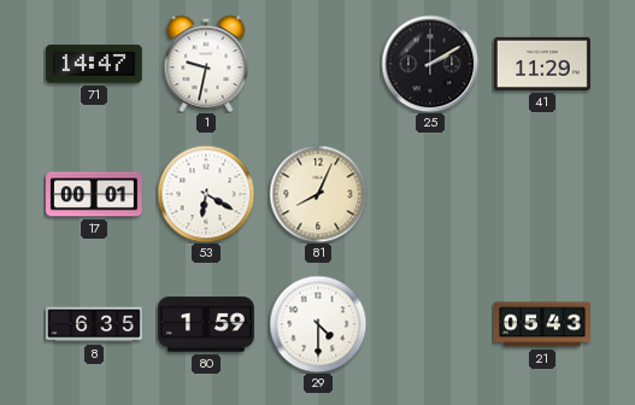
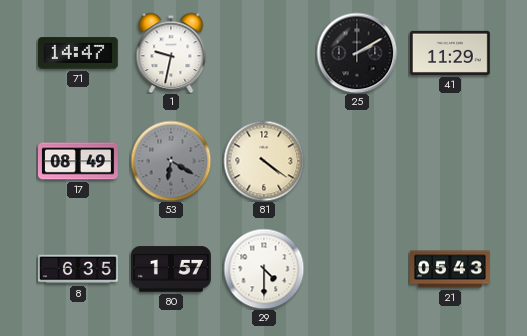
17: 00:01 -> 08:49 (79, 161)
53 dial: white -> grey (171, 161)
81: 8:04 -> 4:21 (264, 161)
80: 1:59 -> 1:57 (172, 269)
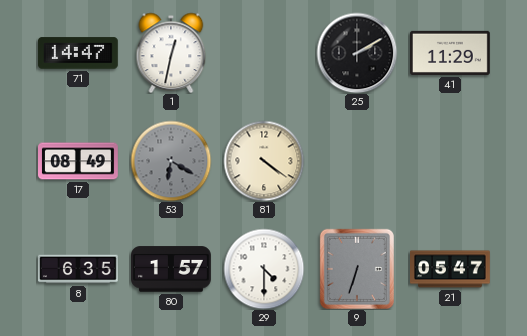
1: 9:32 -> 12:32 (171, 53)
9: none -> 6:33 (357, 269)
21: 05:43 -> 05:47 (451, 269)
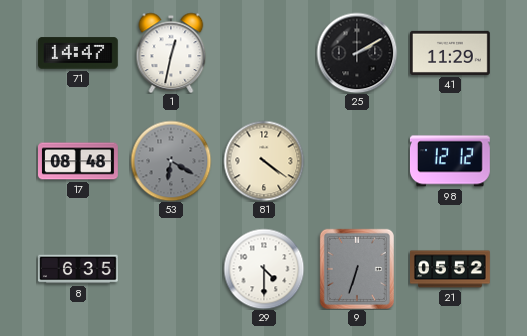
17: 08:49 -> 08:48 (79, 161)
98: none -> 12:12 (450, 161)
80: 1:57 -> none (172, 269)
21: 05:47 -> 05:52 (451, 269)
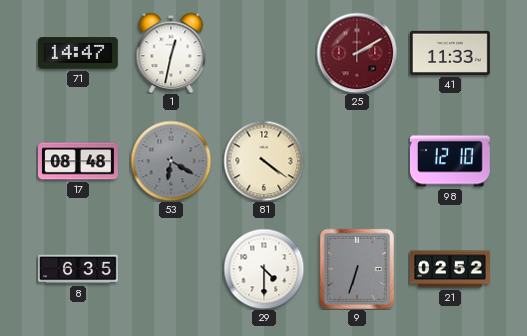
25 dial: black -> burgundy (357, 53)
41: 11:29 -> 11:33 (451, 53)
98: 12:12 -> 12:10 (450, 161)
21: 05:52 -> 02:52 (451, 269)
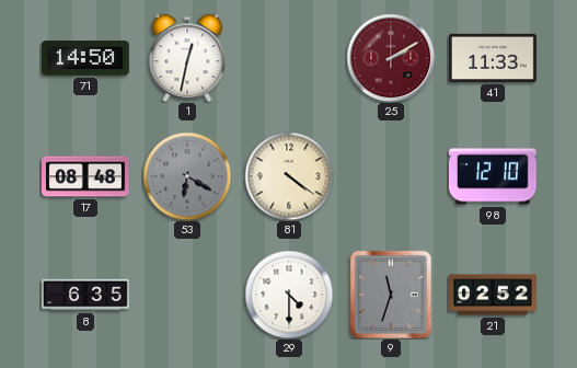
71: 14:47 -> 14:50 (85, 58)
9: 6:33 -> 11:33 (391, 295)
